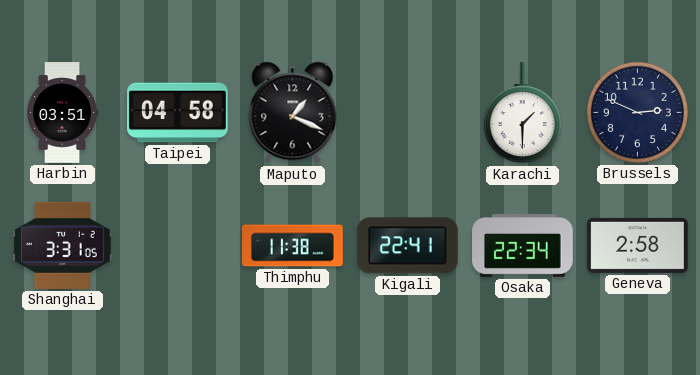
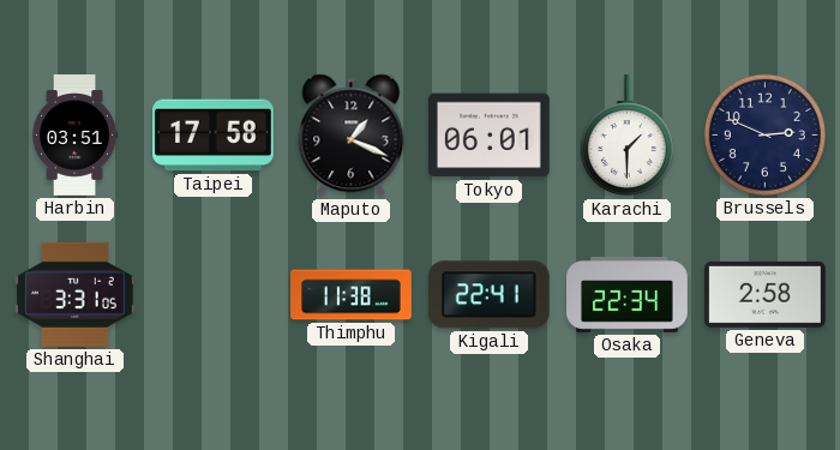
Taipei: 04:58 -> 17:58 (214, 136)
Tokyo: none -> 06:01 (490, 136)
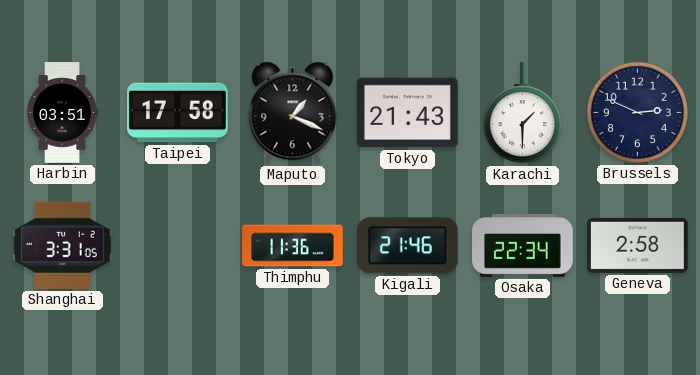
Tokyo: 06:01 -> 21:43 (408, 113)
Thimphu: 11:38 -> 11:36 (293, 246)
Kigali: 22:41 -> 21:46 (407, 246)
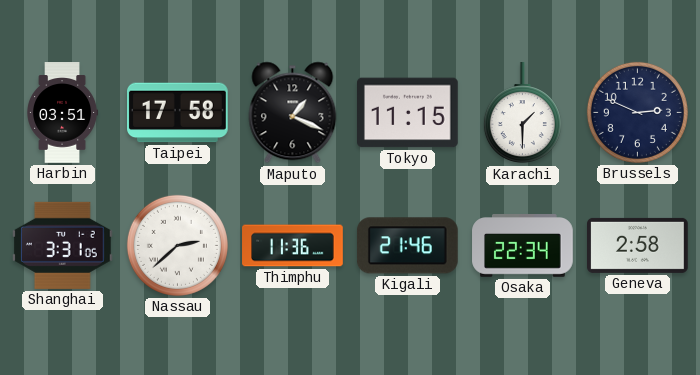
Tokyo: 21:43 -> 11:15 (408, 113)
Nassau: none -> 2:38 (177, 245)
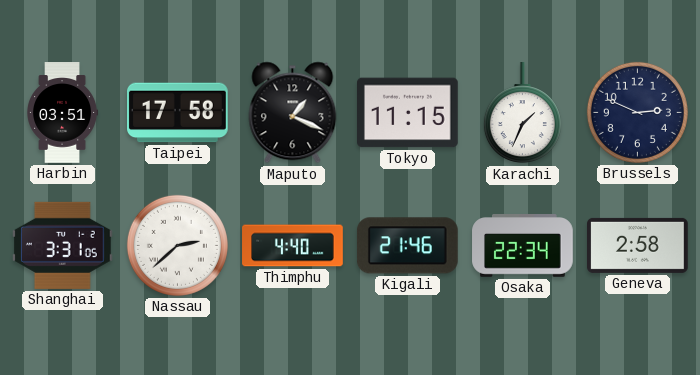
Karachi: 1:30 -> 1:34 (522, 113)
Thimphu: 11:36 -> 4:40 (293, 246)
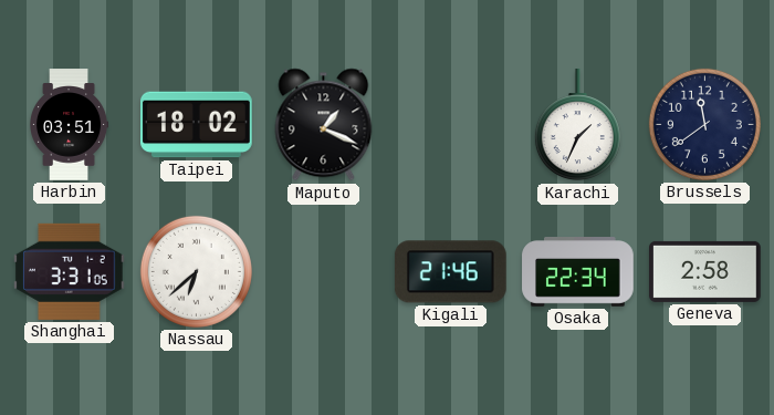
Taipei: 17:58 -> 18:02 (197, 125)
Tokyo: 11:15 -> none (408, 113)
Brussels: 2:49 -> 11:39 (704, 124)
Nassau: 2:38 -> 6:38 (196, 271)
Thimphu: 4:40 -> none (293, 246)
